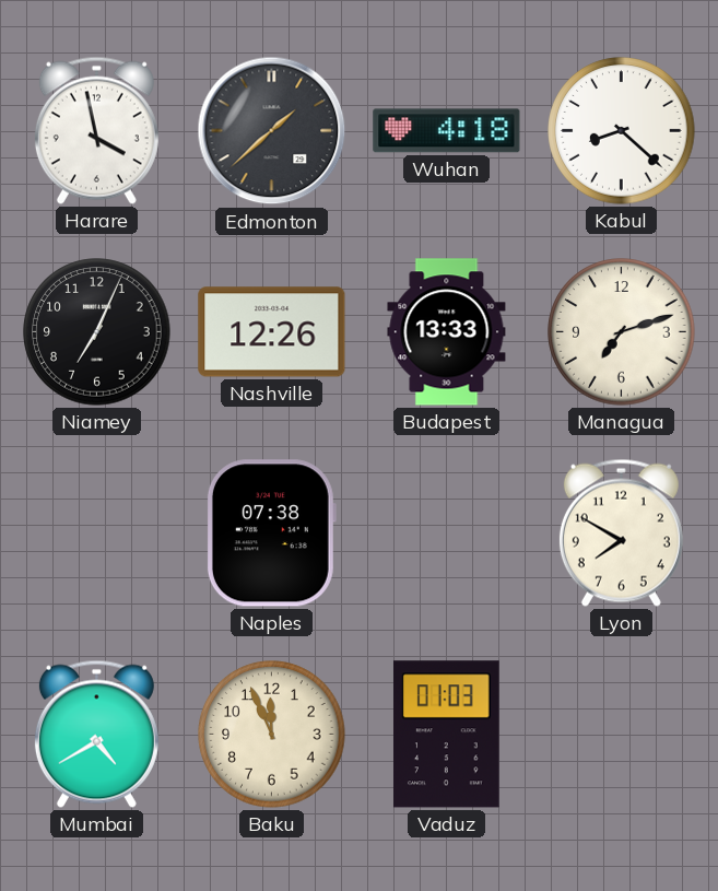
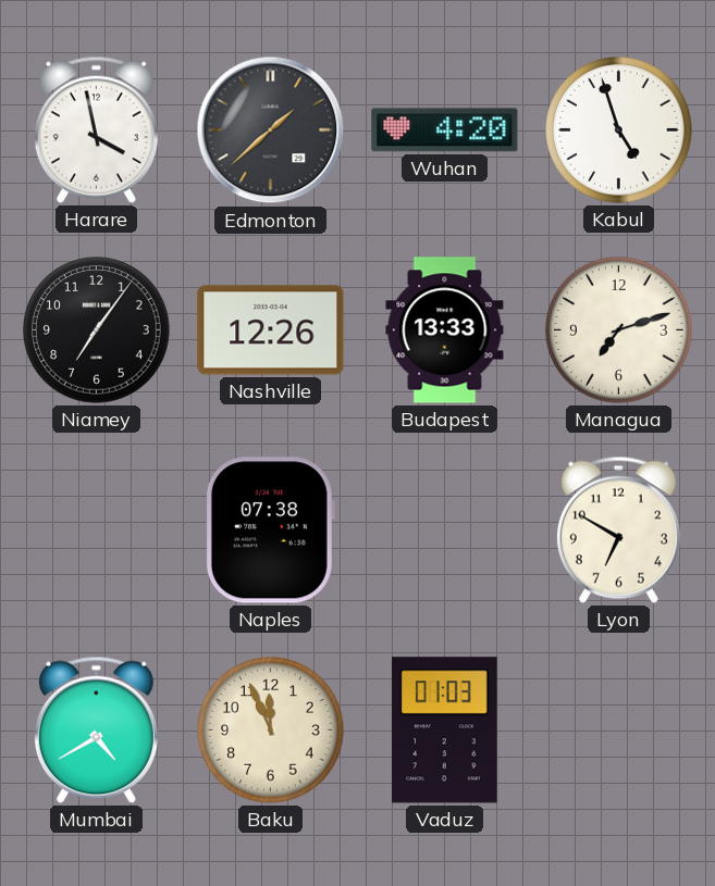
Wuhan: 4:18 -> 4:20 (445, 130)
Kabul: 8:22 -> 4:57 (619, 130)
Niamey: 7:04 -> 7:06 (97, 330)
Lyon: 7:50 -> 6:50 (618, 529)
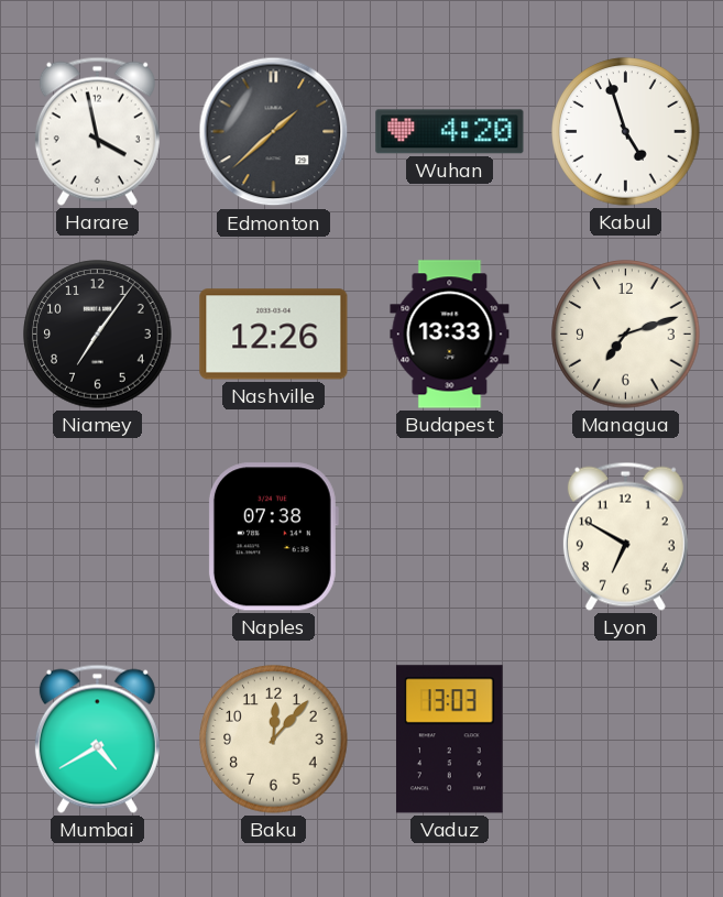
Baku: 11:56 -> 12:07 (274, 740)
Vaduz: 01:03 -> 13:03 (450, 740)
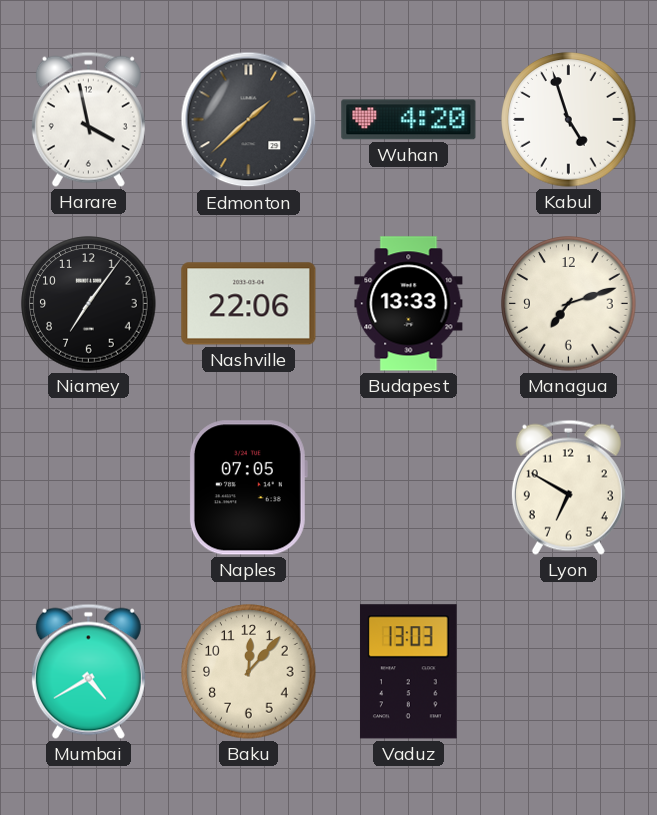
Nashville: 12:26 -> 22:06 (249, 304)
Naples: 07:38 -> 07:05 (248, 488)
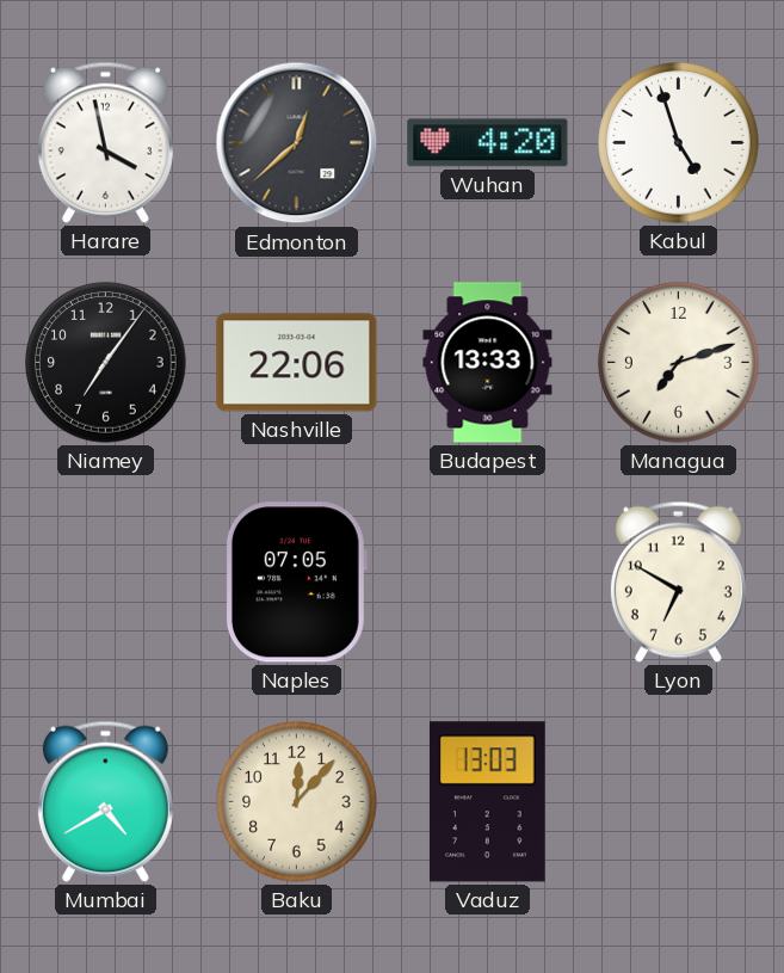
Edmonton: 1:38 -> 12:38 (297, 143)
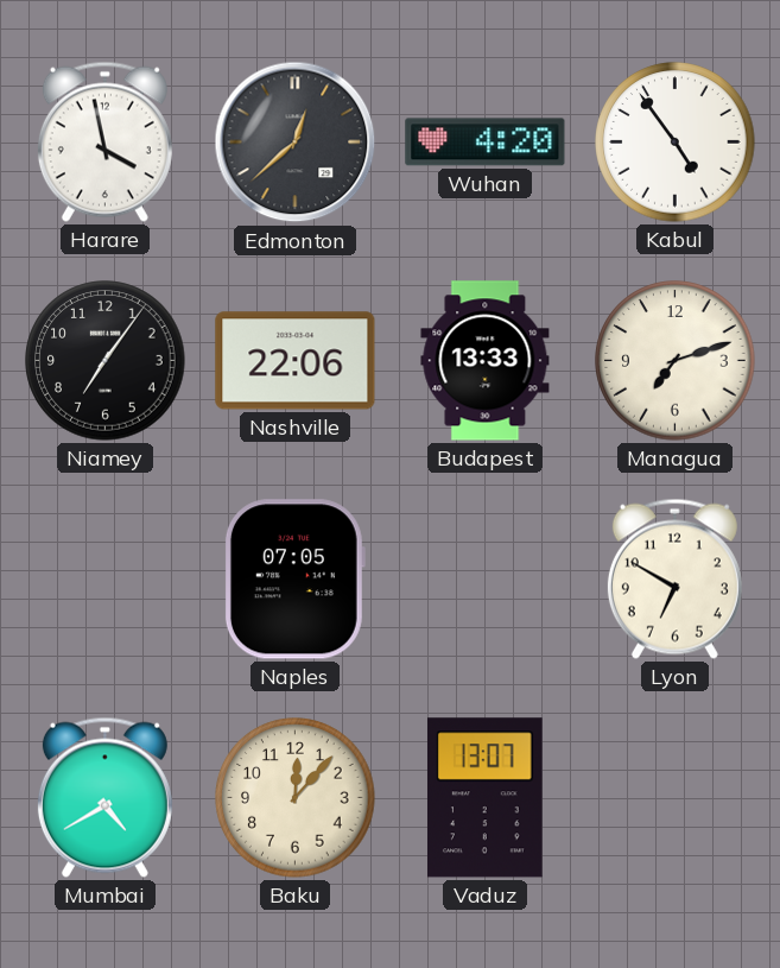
Kabul: 4:57 -> 4:54 (676, 143)
Vaduz: 13:03 -> 13:07 (486, 798)
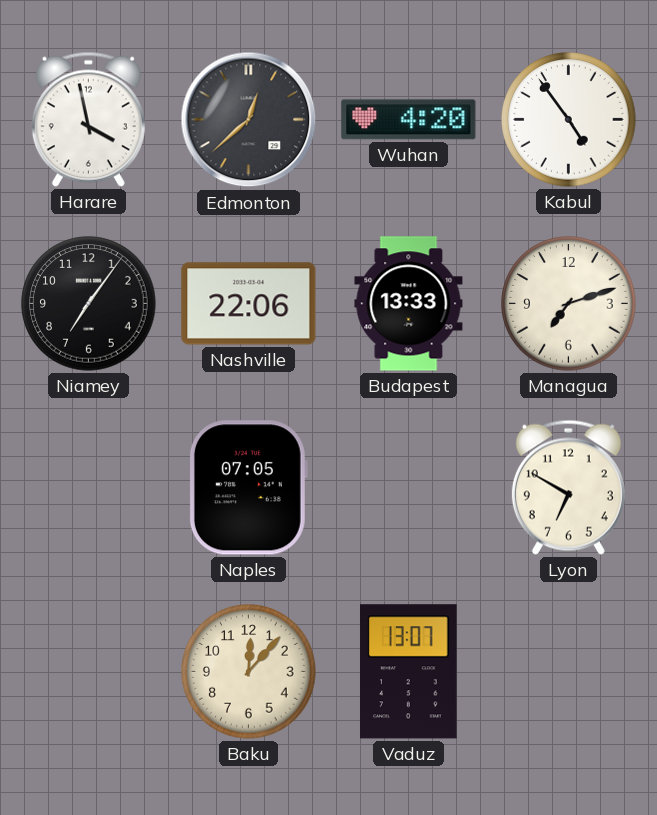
Mumbai: 4:40 -> none (104, 797)
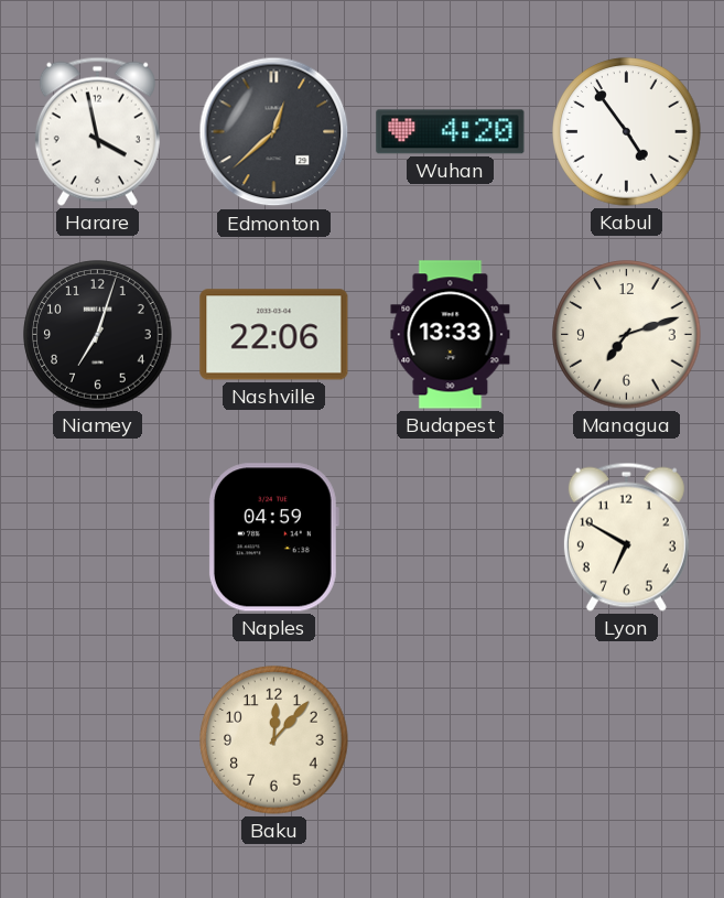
Niamey: 7:06 -> 7:03 (98, 335)
Naples: 07:05 -> 04:59 (273, 538)
Vaduz: 13:07 -> none (409, 672)
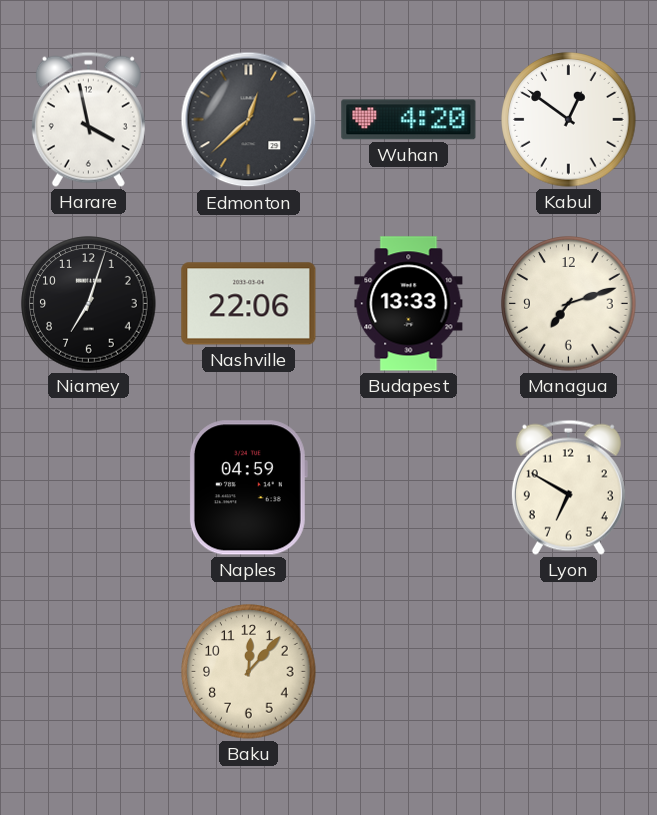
Kabul: 4:54 -> 12:51 (569, 120)
